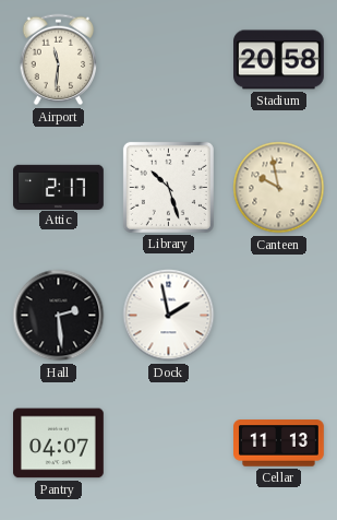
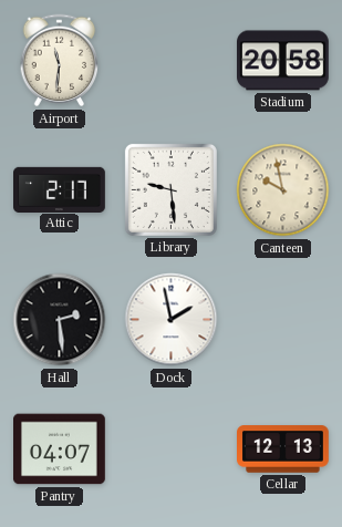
Library: 10:27 -> 9:29 (170, 189)
Cellar: 11:13 -> 12:13 (283, 449)
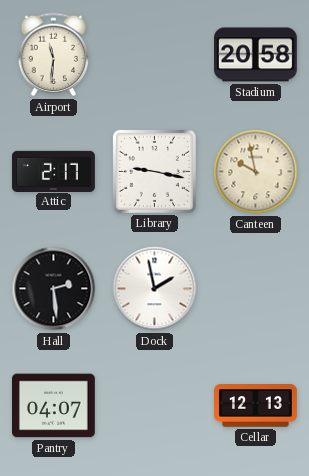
Library: 9:29 -> 9:17 (154, 171)
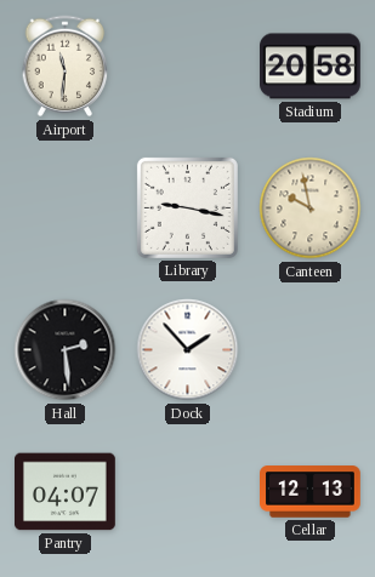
Attic: 2:17 -> none (54, 171)
Dock: 1:58 -> 1:53 (188, 350)
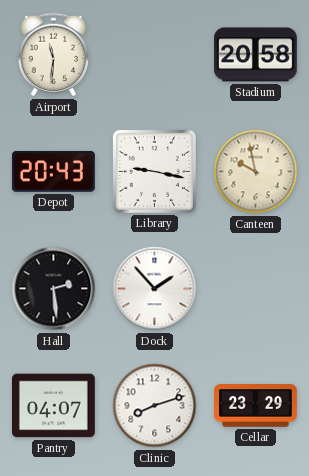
Depot: none -> 20:43 (53, 172)
Clinic: none -> 8:12 (155, 406)
Cellar: 12:13 -> 23:29 (256, 406)
